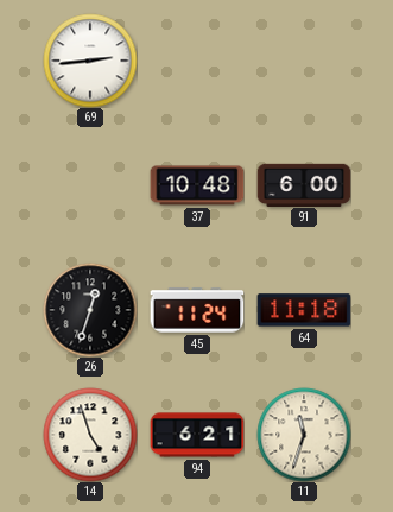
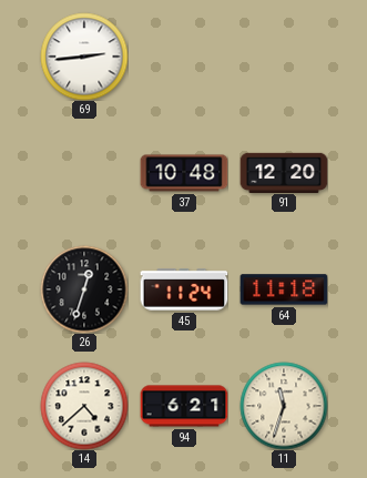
91: 6:00 -> 12:20 (284, 172)
14: 4:57 -> 4:38 (84, 406)
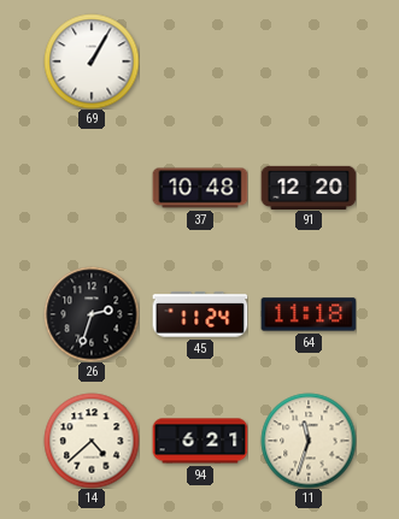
69: 2:44 -> 1:05 (92, 61)
26: 12:33 -> 2:33 (92, 314)
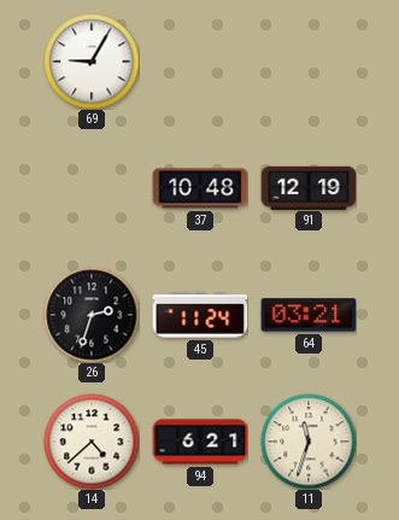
69: 1:05 -> 9:05 (92, 62)
91: 12:20 -> 12:19 (309, 187)
64: 11:18 -> 03:21 (309, 315)
